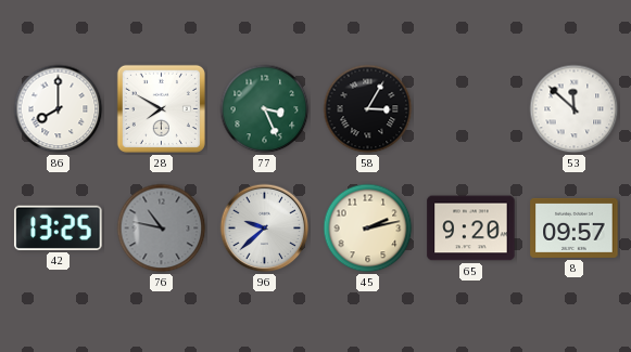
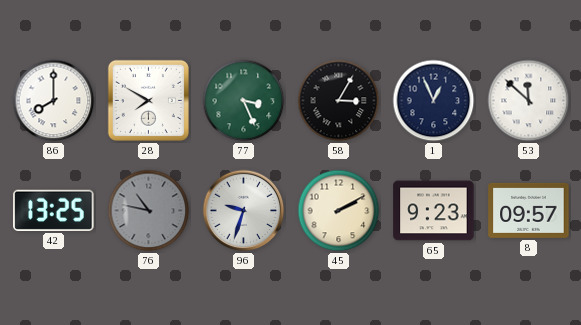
1: none -> 12:56 (434, 101)
96: 9:38 -> 9:33 (244, 211)
45: 2:13 -> 2:10 (339, 211)
65: 9:20 -> 9:23 (434, 211)
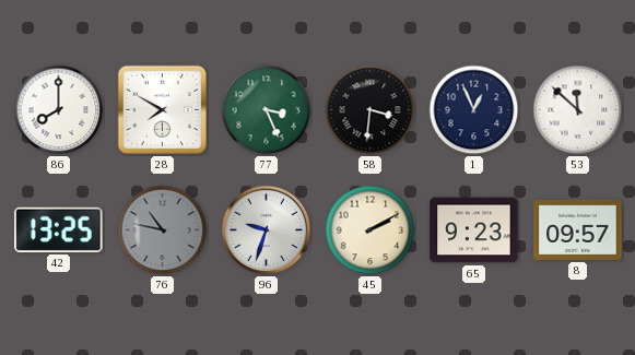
58: 3:05 -> 3:31 (371, 110)
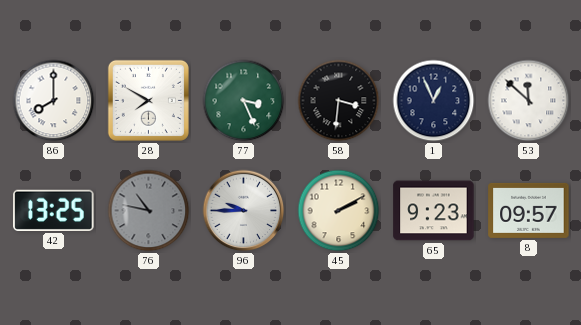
96: 9:33 -> 9:45 (244, 211)
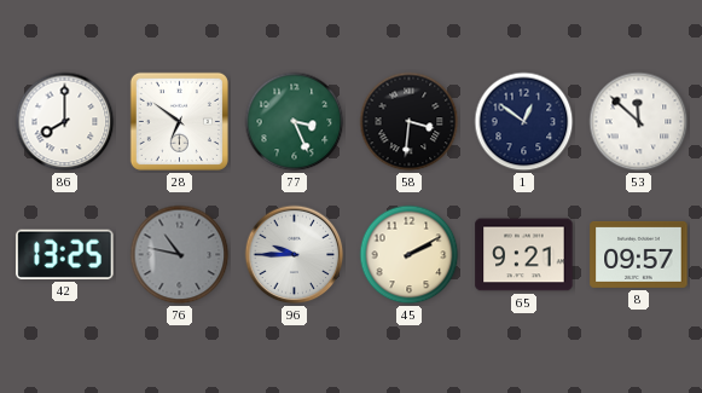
28: 7:50 -> 6:51 (179, 121)
1: 12:56 -> 12:51 (524, 122)
65: 9:23 -> 9:21 (524, 255)
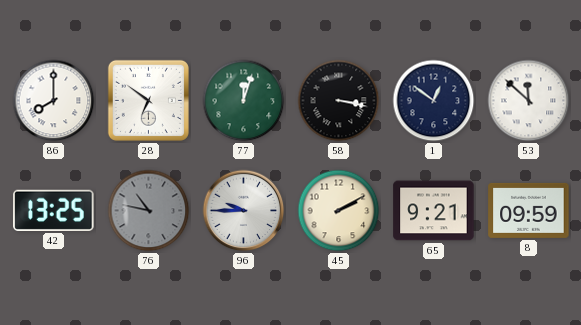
77: 3:26 -> 12:03 (244, 101)
58: 3:31 -> 3:17 (339, 101)
8: 09:57 -> 09:59 (529, 210)
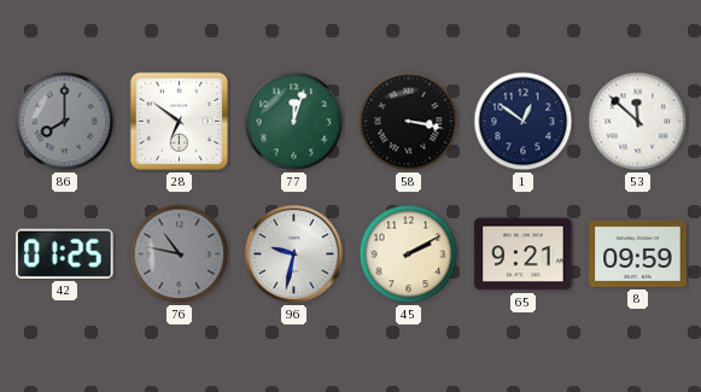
86 dial: white -> grey (65, 122)
42: 13:25 -> 01:25 (65, 253)
96: 9:45 -> 9:32 (294, 254)
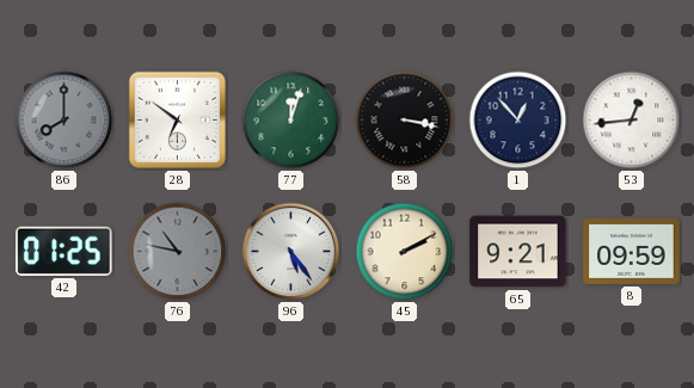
1: 12:51 -> 12:53 (518, 121)
53: 11:52 -> 12:44 (632, 121)
96: 9:32 -> 5:24 (291, 252)
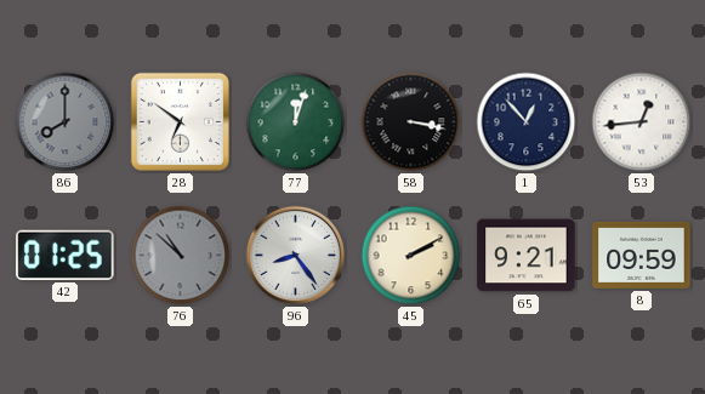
76: 10:47 -> 10:52 (181, 256)
96: 5:24 -> 8:24 (296, 256)
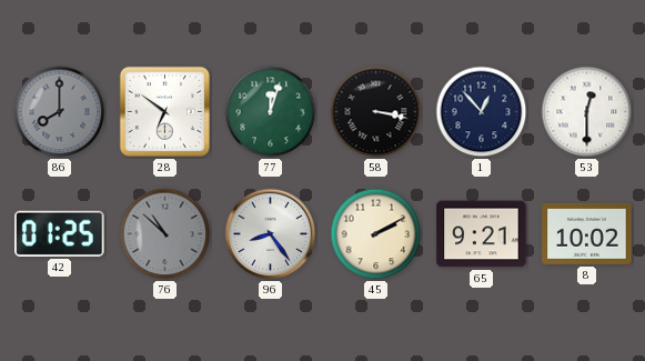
53: 12:44 -> 12:30 (587, 112)
8: 09:59 -> 10:02 (587, 233)
